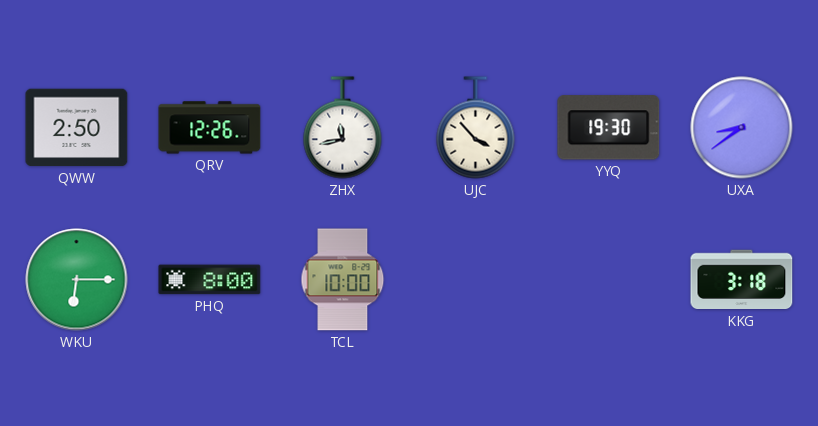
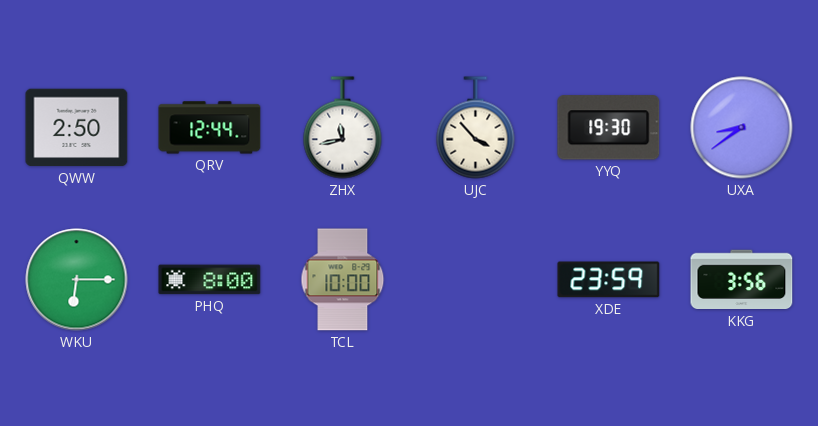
QRV: 12:26 -> 12:44 (210, 128)
XDE: none -> 23:59 (609, 280)
KKG: 3:18 -> 3:56 (742, 280)
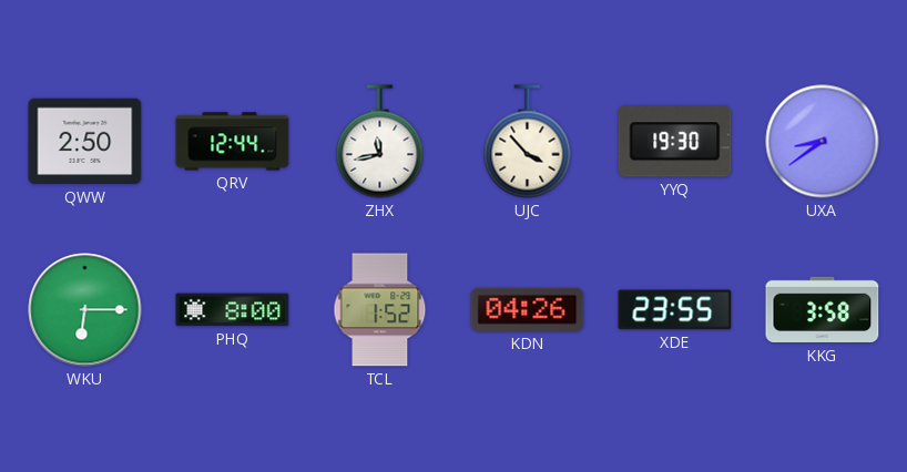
TCL: 10:00 -> 1:52 (380, 310)
KDN: none -> 04:26 (528, 309)
XDE: 23:59 -> 23:55 (675, 310)
KKG: 3:56 -> 3:58 (823, 310)
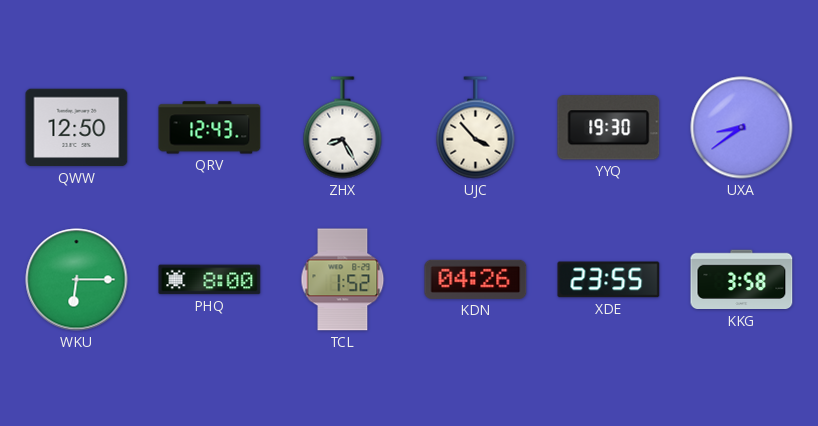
QWW: 2:50 -> 12:50 (77, 128)
QRV: 12:44 -> 12:43 (210, 128)
ZHX: 11:43 -> 8:25 (343, 128)
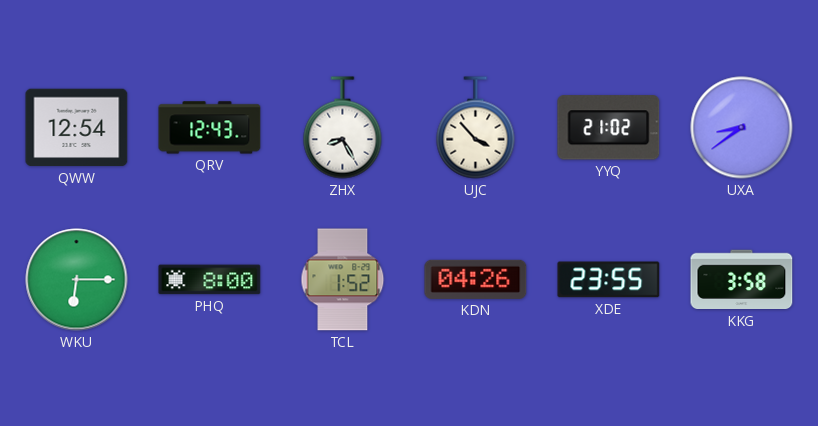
QWW: 12:50 -> 12:54 (77, 128)
YYQ: 19:30 -> 21:02 (609, 128)
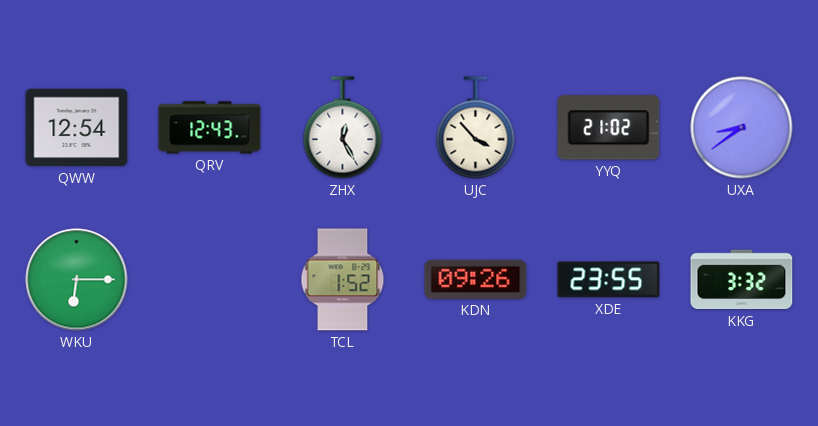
ZHX: 8:25 -> 12:25 (343, 128)
PHQ: 8:00 -> none (210, 280)
KDN: 04:26 -> 09:26 (476, 279)
KKG: 3:58 -> 3:32 (742, 280)
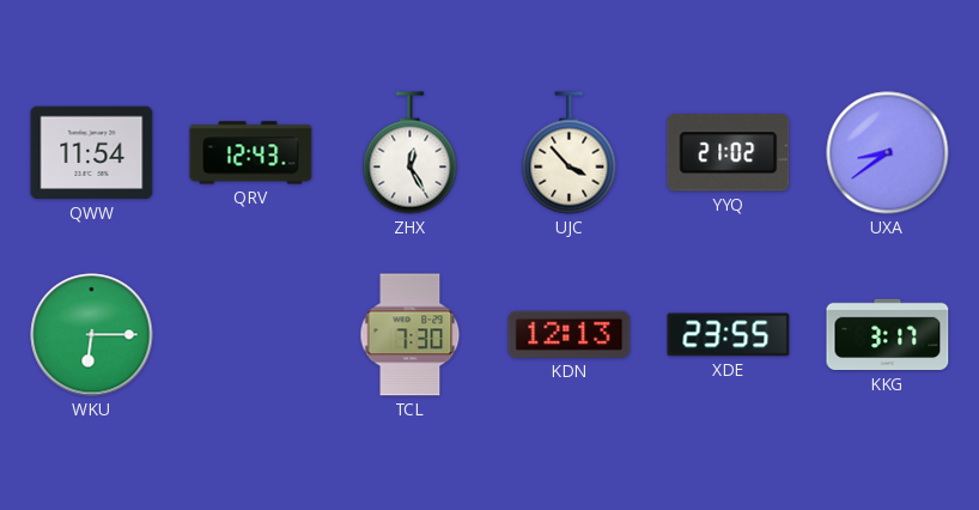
QWW: 12:54 -> 11:54 (92, 153)
TCL: 1:52 -> 7:30 (411, 335)
KDN: 09:26 -> 12:13 (570, 334)
KKG: 3:32 -> 3:17 (888, 335)
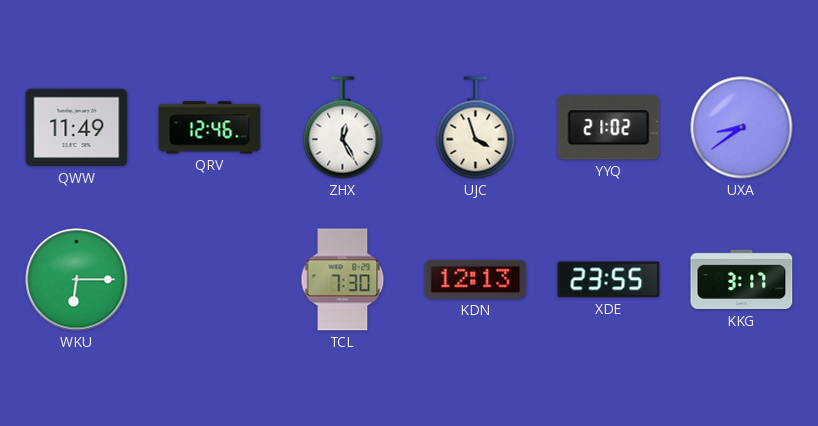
QWW: 11:54 -> 11:49 (77, 128)
QRV: 12:43 -> 12:46 (210, 128)
UJC: 3:53 -> 3:57 (476, 128)
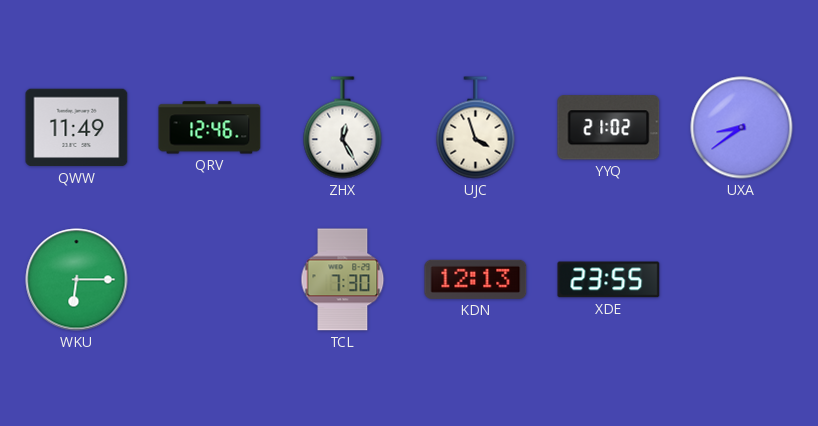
KKG: 3:17 -> none (742, 280)
